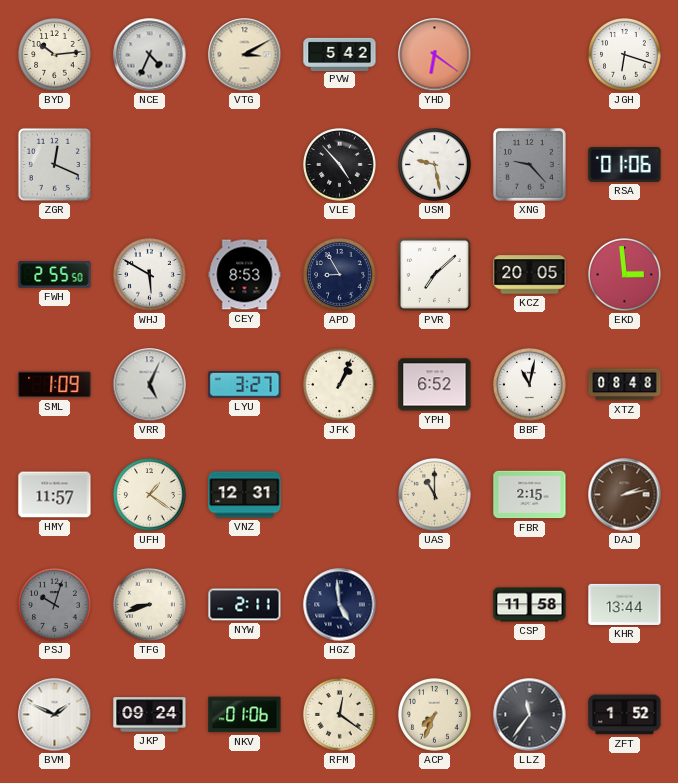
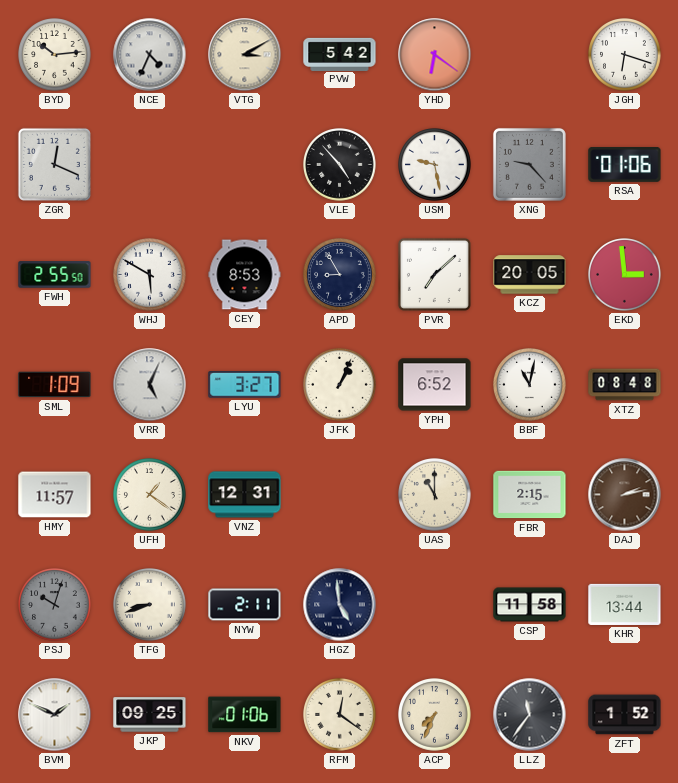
JKP: 09:24 -> 09:25 (150, 715)
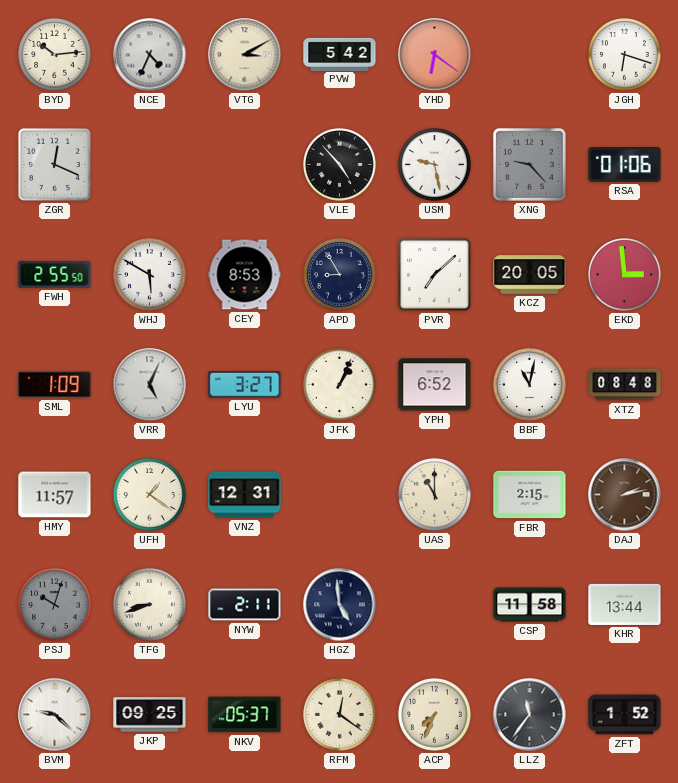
BVM: 1:49 -> 9:22 (55, 715)
NKV: 01:06 -> 05:37 (245, 715)
